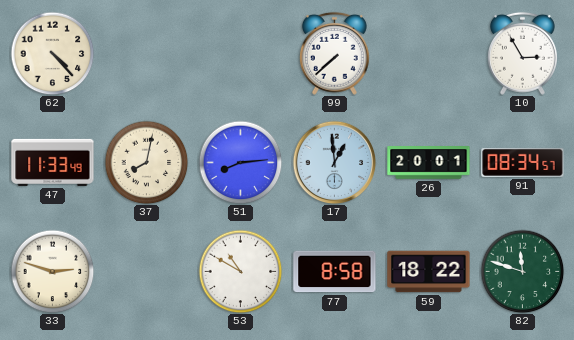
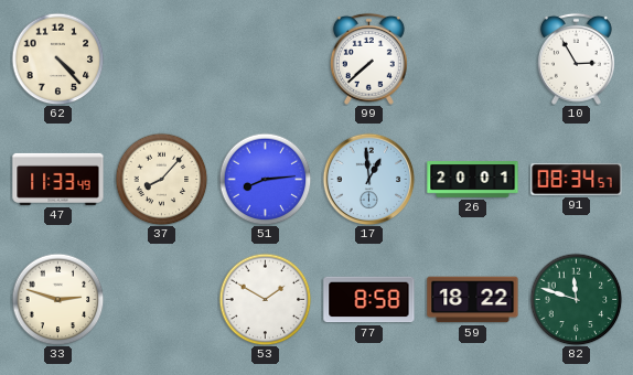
37: 8:02 -> 8:07 (161, 179)
53: 10:50 -> 1:50 (265, 299)
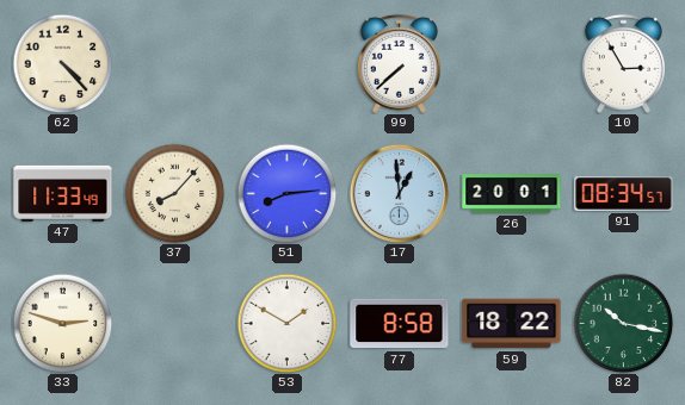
82: 11:48 -> 10:17 (623, 323)
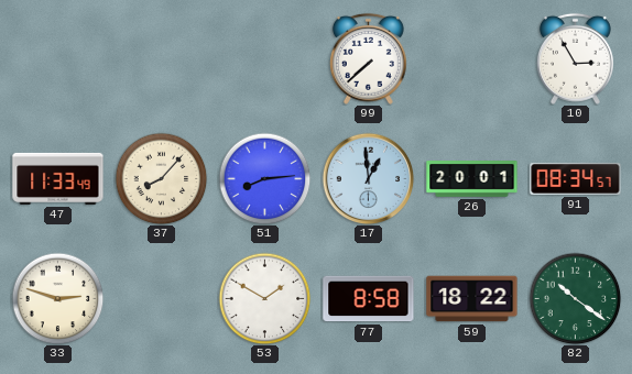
62: 4:23 -> none (62, 63)
82: 10:17 -> 10:21 (575, 298)
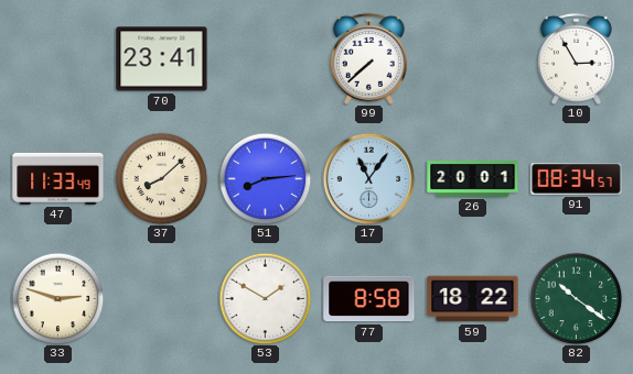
70: none -> 23:41 (162, 59)
37: 8:07 -> 8:08 (161, 178)
17: 12:59 -> 11:06 (368, 178)
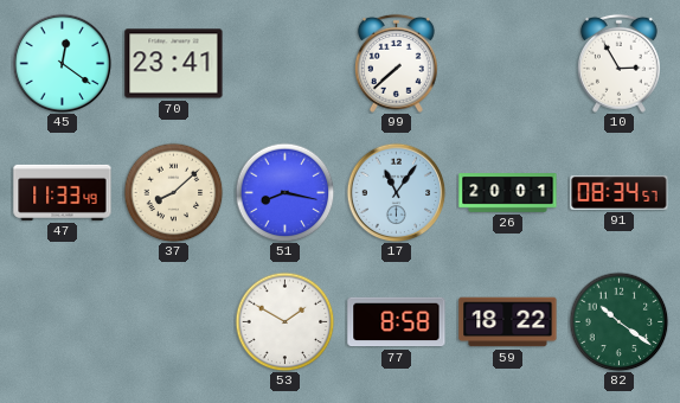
45: none -> 12:21 (62, 63)
51: 8:14 -> 8:17 (284, 192)
33: 2:48 -> none (57, 298)
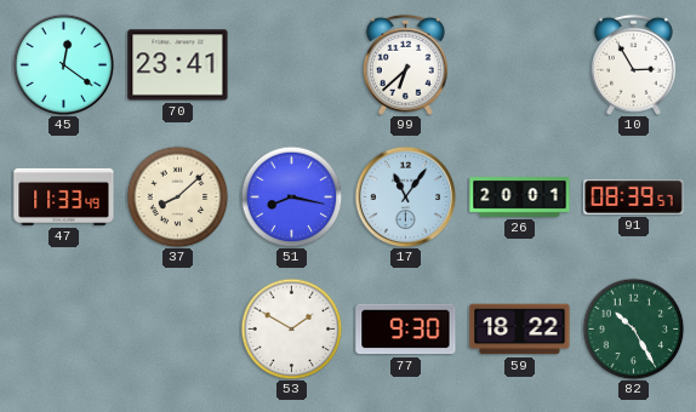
99: 7:38 -> 6:38 (405, 64)
91: 08:34 -> 08:39 (634, 196)
77: 8:58 -> 9:30 (406, 330)
82: 10:21 -> 10:25 (633, 328)
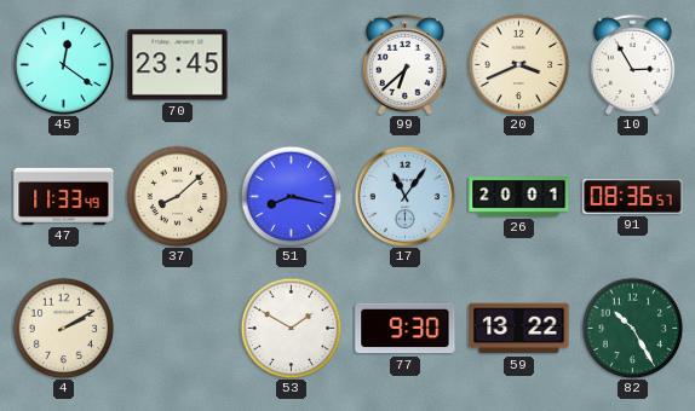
70: 23:41 -> 23:45 (178, 65)
20: none -> 3:41 (518, 64)
91: 08:39 -> 08:36 (633, 196)
4: none -> 2:10 (63, 328)
59: 18:22 -> 13:22 (519, 329)
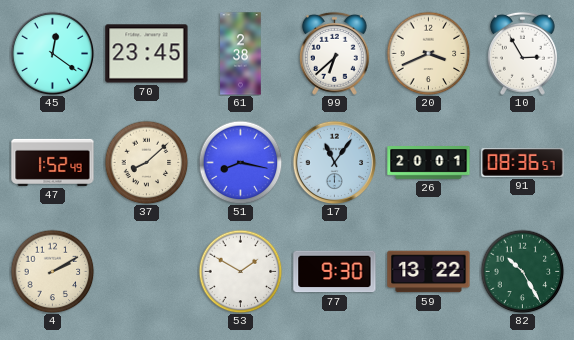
61: none -> 2:38 (241, 54)
47: 11:33 -> 1:52 (53, 162)
